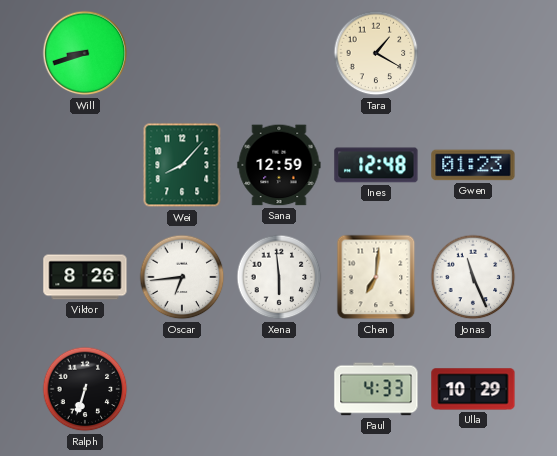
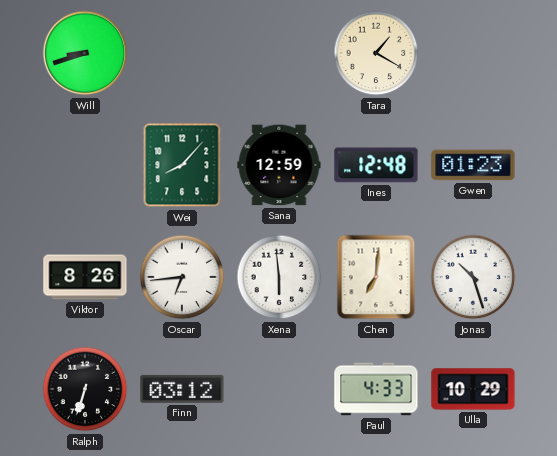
Jonas: 11:26 -> 10:27 (473, 277)
Finn: none -> 03:12 (182, 389)
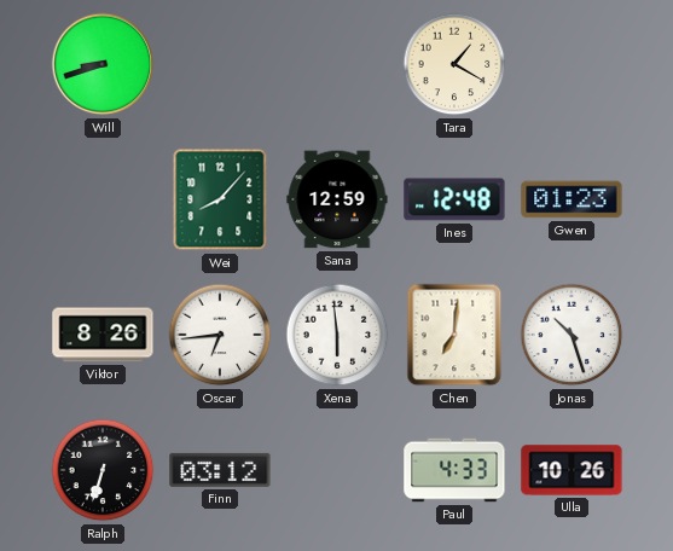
Ulla: 10:29 -> 10:26 (572, 470)
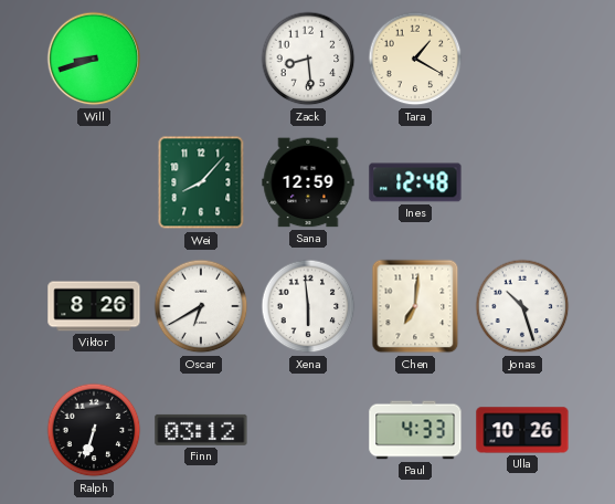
Zack: none -> 8:29 (308, 59)
Gwen: 01:23 -> none (572, 199)
Oscar: 6:44 -> 6:40 (201, 306)
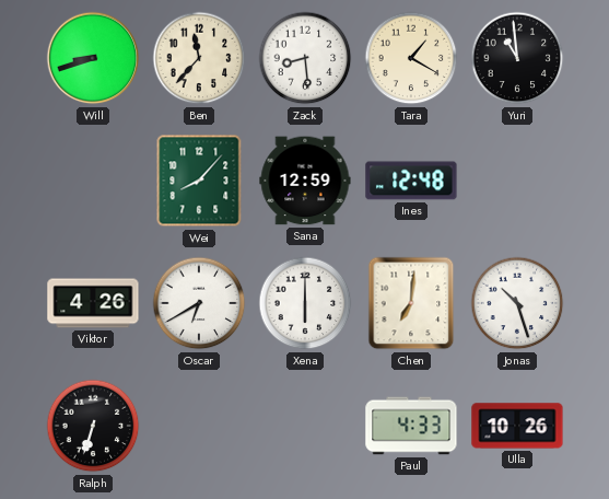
Ben: none -> 11:37 (199, 58)
Yuri: none -> 10:59 (517, 58)
Viktor: 8:26 -> 4:26 (93, 303)
Xena: 5:59 -> 6:00 (305, 303)
Finn: 03:12 -> none (201, 430)
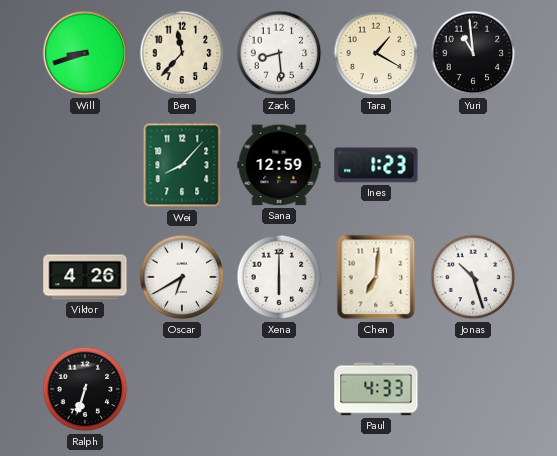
Ines: 12:48 -> 1:23 (376, 165)
Ulla: 10:26 -> none (517, 426)
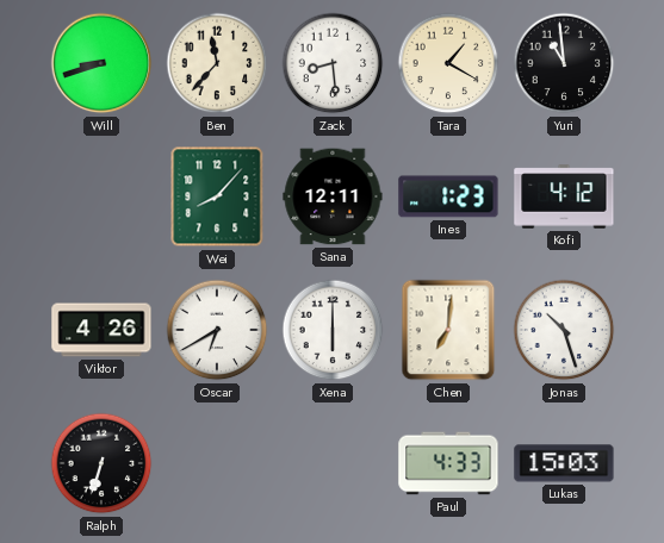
Sana: 12:59 -> 12:11 (333, 196)
Kofi: none -> 4:12 (564, 196)
Lukas: none -> 15:03 (564, 463)
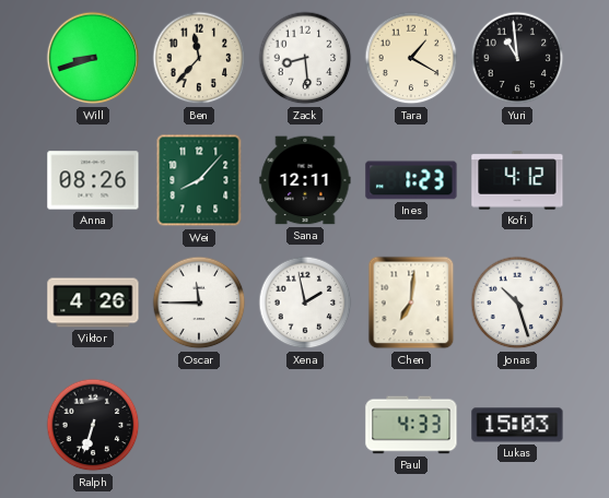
Anna: none -> 08:26 (93, 180)
Oscar: 6:40 -> 11:45 (199, 303)
Xena: 6:00 -> 1:58 (305, 303)
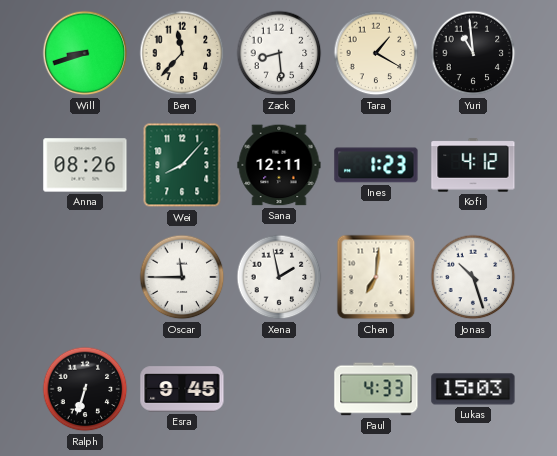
Viktor: 4:26 -> none (93, 303)
Esra: none -> 9:45 (182, 389)
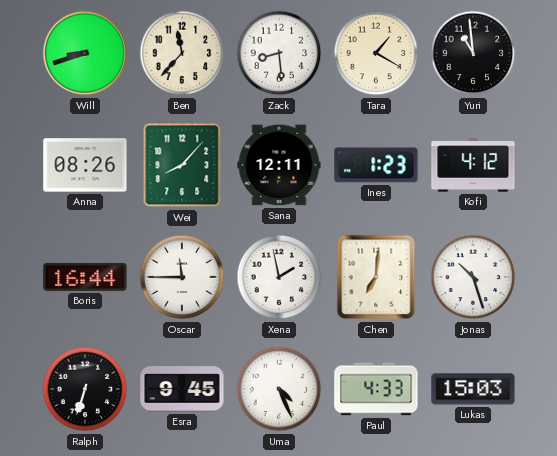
Boris: none -> 16:44 (85, 277)
Uma: none -> 4:26 (279, 389)
